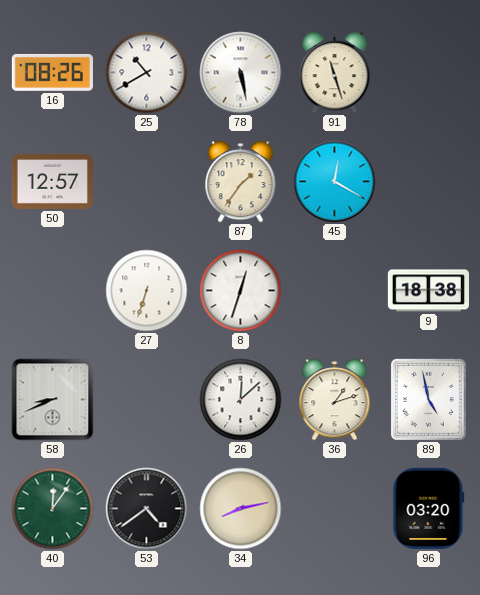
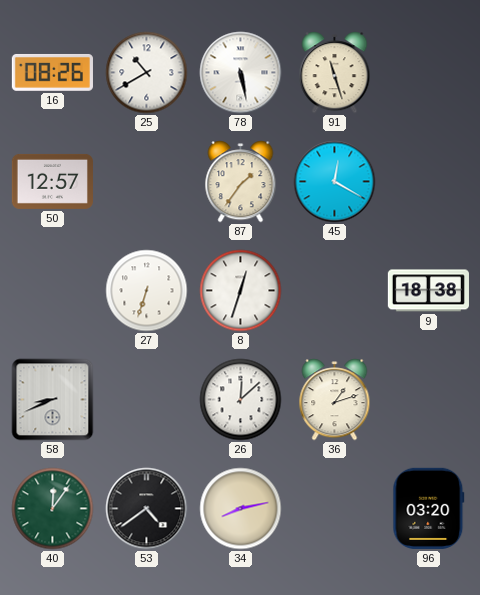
89: 4:58 -> none (428, 399)
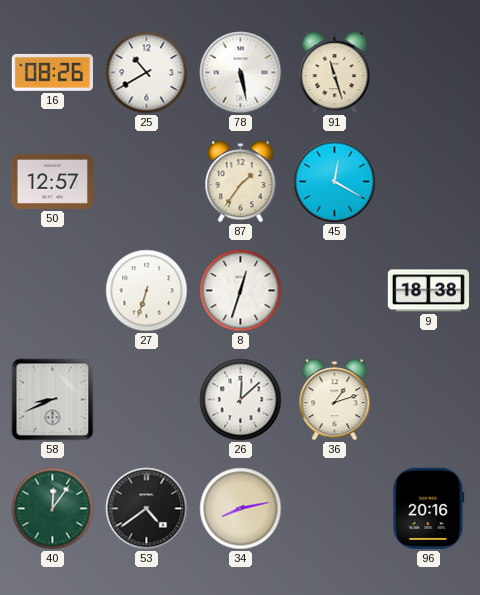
96: 03:20 -> 20:16 (429, 508)
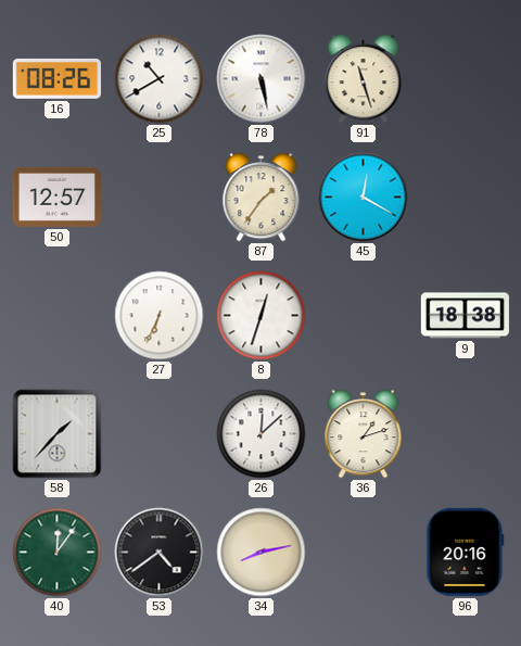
27: 6:33 -> 6:34 (160, 316)
58: 8:41 -> 1:37 (58, 434)
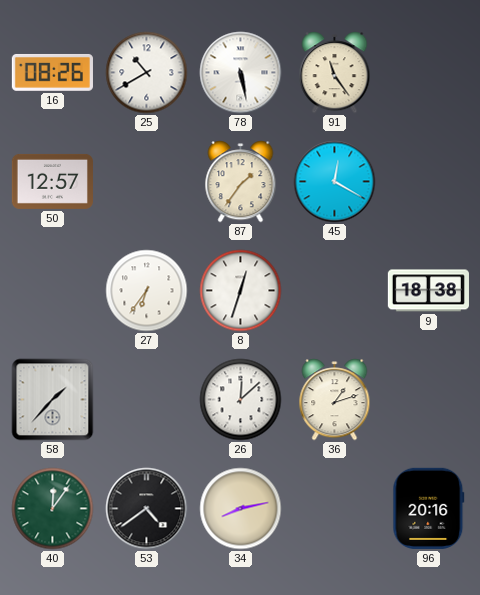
91: 11:27 -> 11:24 (335, 73)
27: 6:34 -> 6:36 (147, 291)
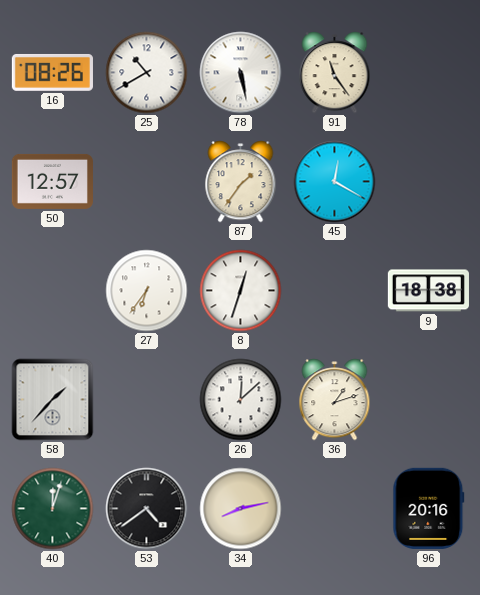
40: 12:06 -> 12:03 (53, 509)
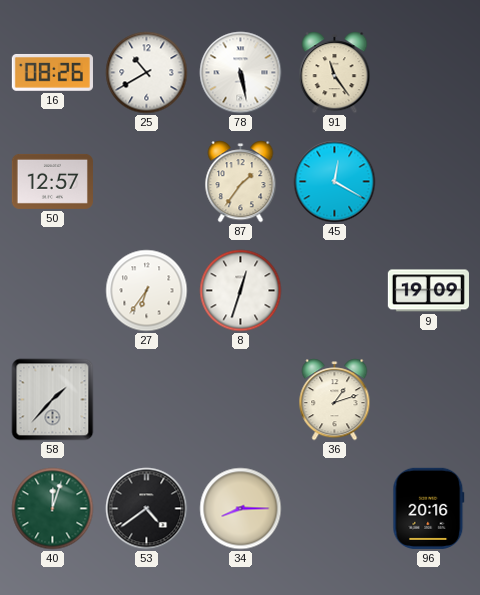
9: 18:38 -> 19:09 (428, 291)
26: 12:08 -> none (241, 400)
34: 8:13 -> 8:15 (241, 509)
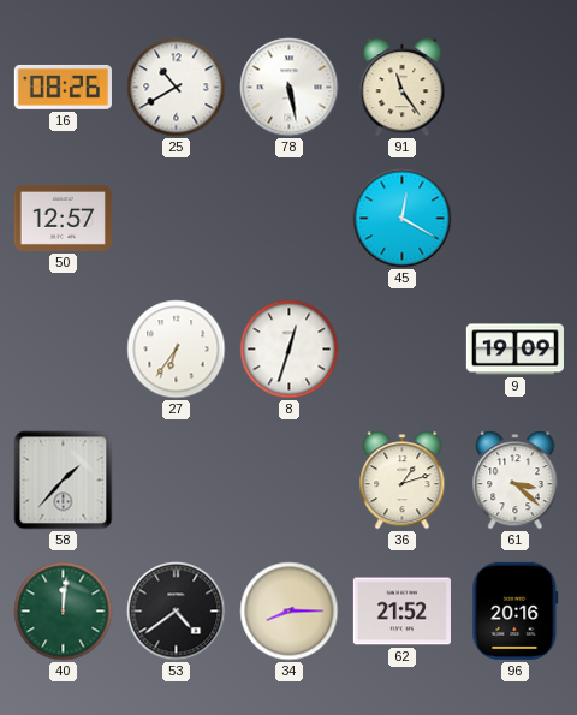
87: 1:36 -> none (241, 182)
61: none -> 3:22 (516, 481)
40: 12:03 -> 12:01 (64, 612)
62: none -> 21:52 (401, 612)
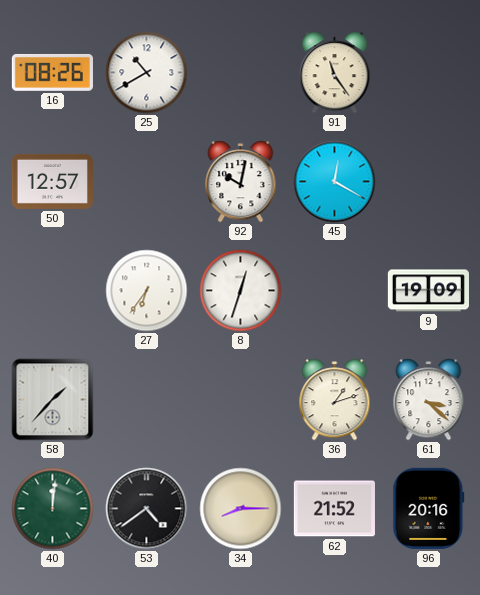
78: 5:28 -> none (290, 88)
92: none -> 10:02 (241, 182)
